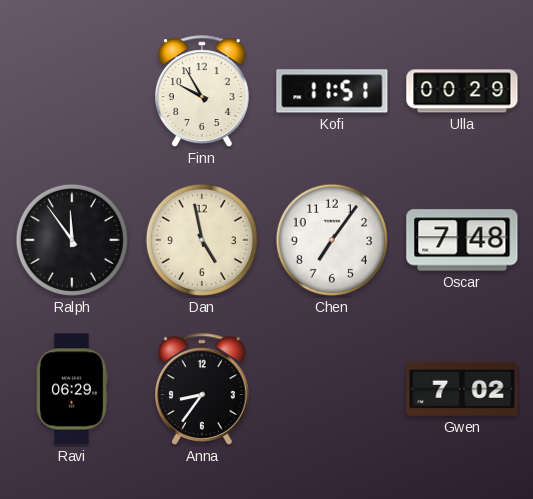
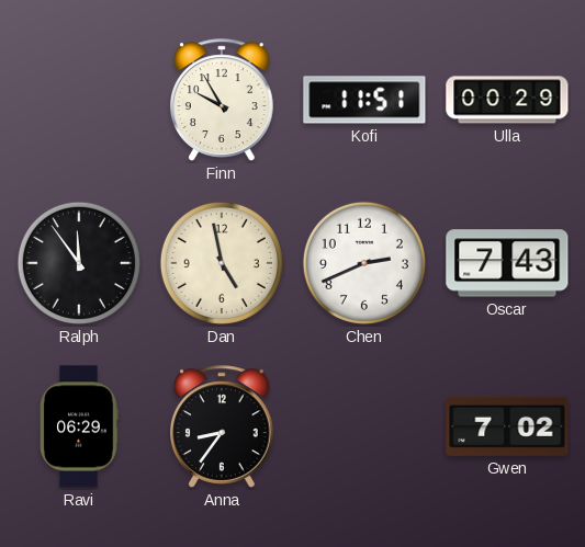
Chen: 7:06 -> 2:41 (364, 263)
Oscar: 7:48 -> 7:43 (507, 263)
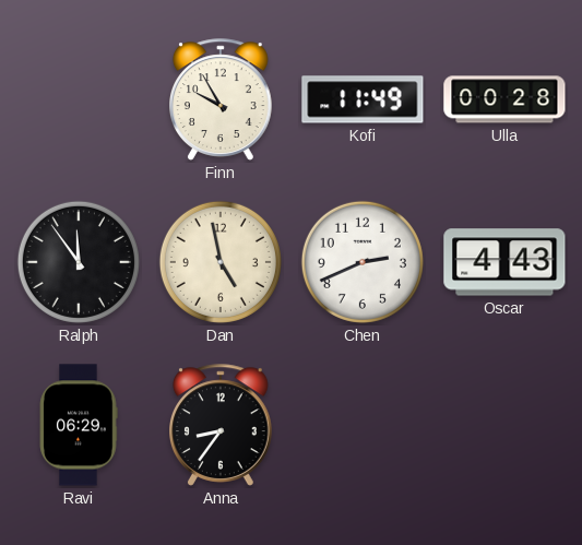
Kofi: 11:51 -> 11:49 (363, 99)
Ulla: 00:29 -> 00:28 (504, 99)
Oscar: 7:43 -> 4:43 (504, 262)
Gwen: 7:02 -> none (507, 426)
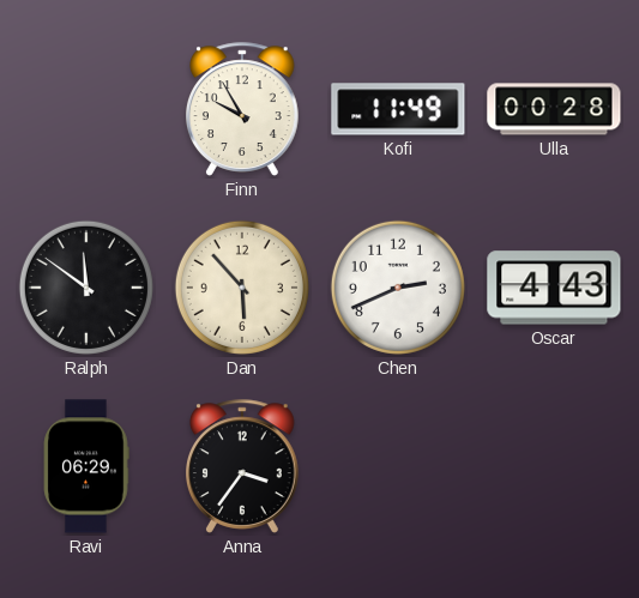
Ralph: 11:54 -> 11:51 (86, 288)
Dan: 4:58 -> 5:53 (242, 288)
Anna: 8:36 -> 3:36 (243, 466)
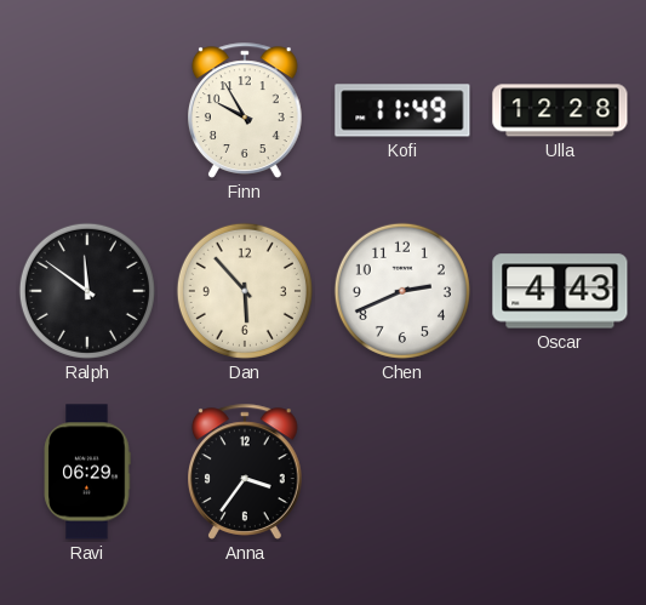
Ulla: 00:28 -> 12:28 (560, 110)
